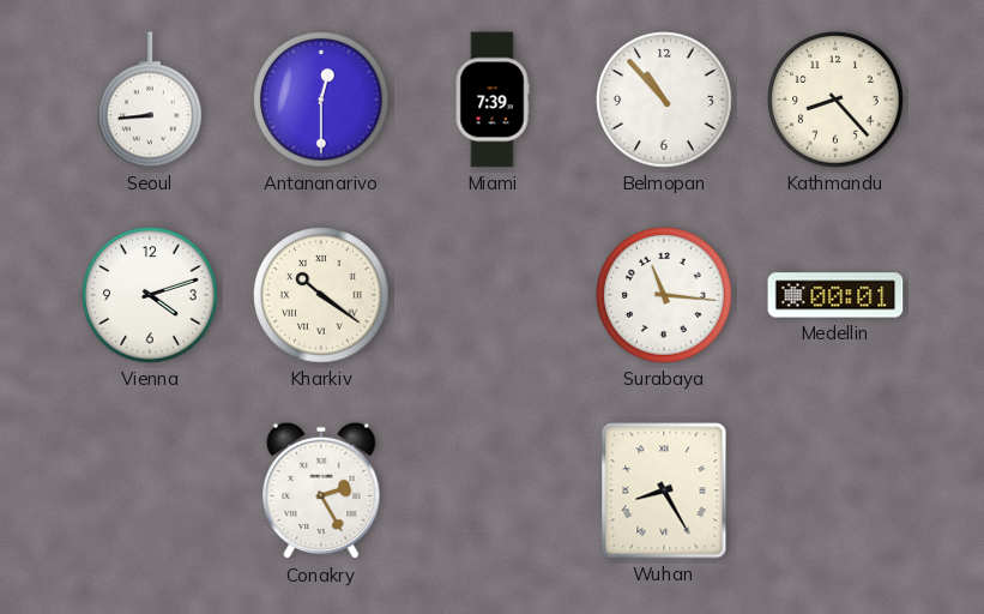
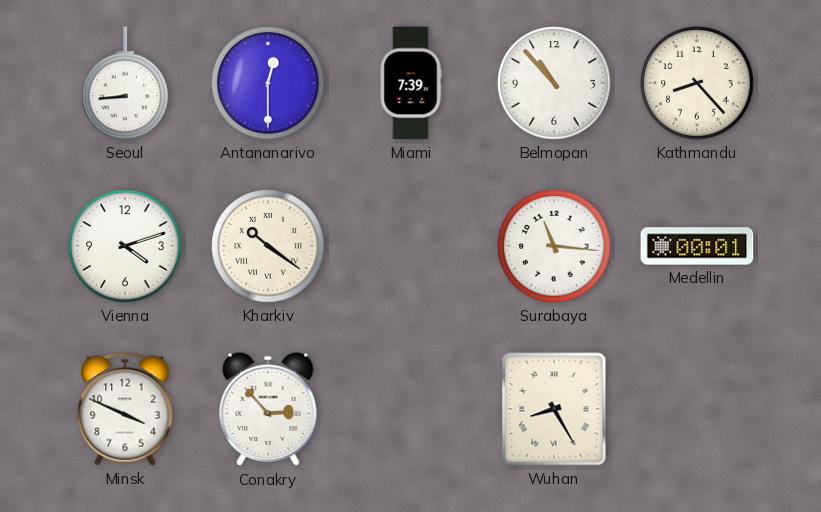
Minsk: none -> 3:49 (125, 409)
Conakry: 2:25 -> 2:53 (268, 409)
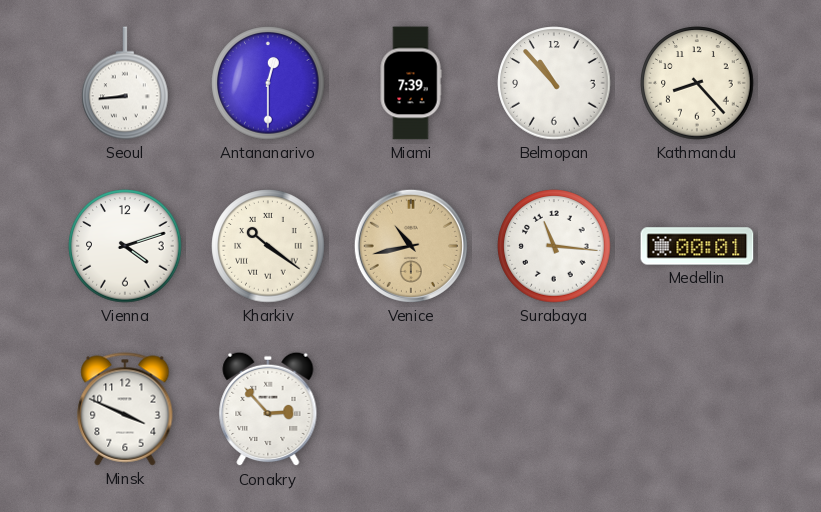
Venice: none -> 10:43 (411, 246)
Wuhan: 8:25 -> none (554, 409)
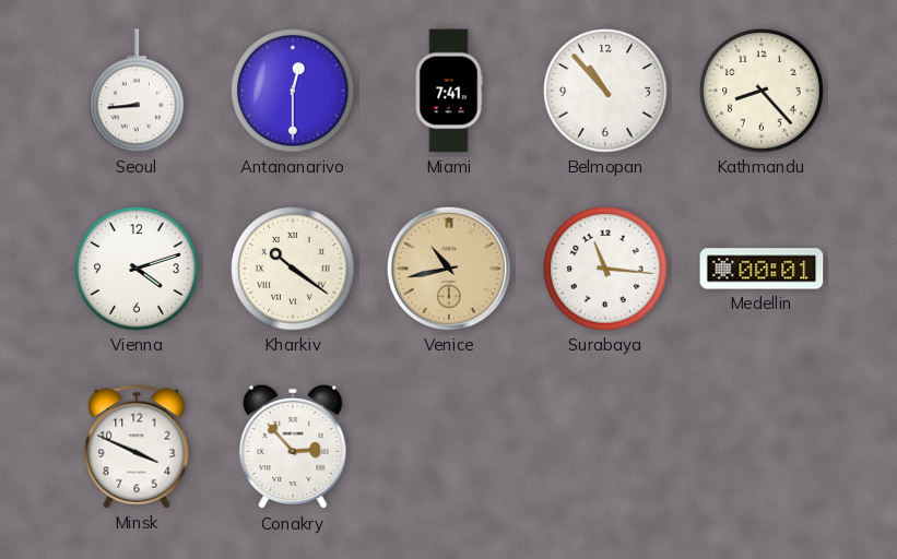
Miami: 7:39 -> 7:41 (449, 91)
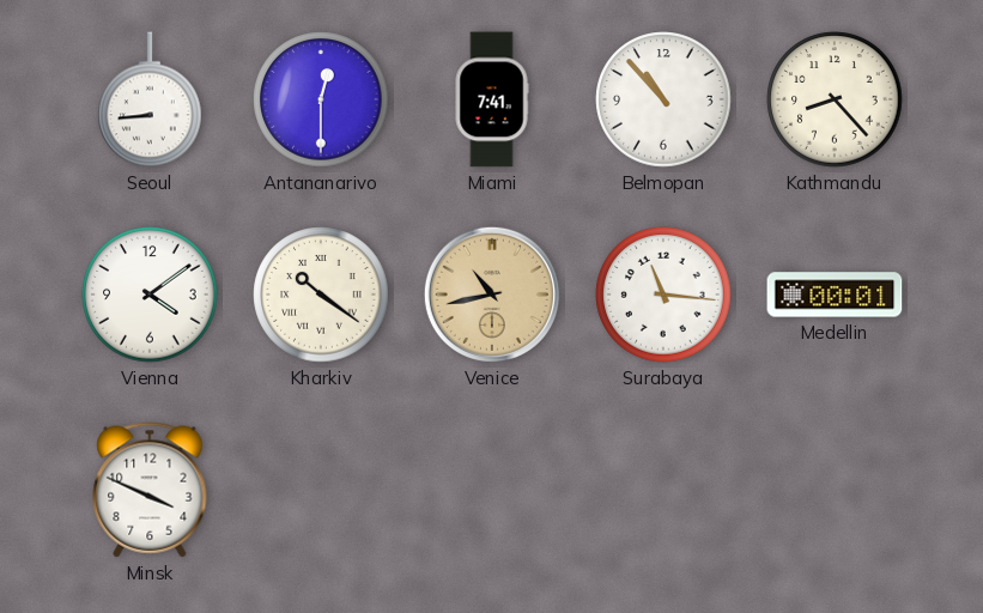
Vienna: 4:12 -> 4:09 (150, 295)
Conakry: 2:53 -> none (293, 447)
